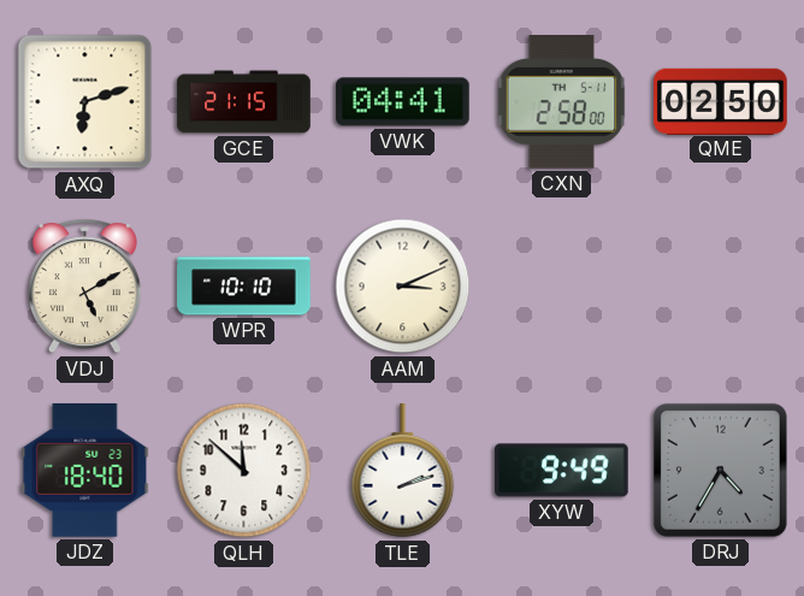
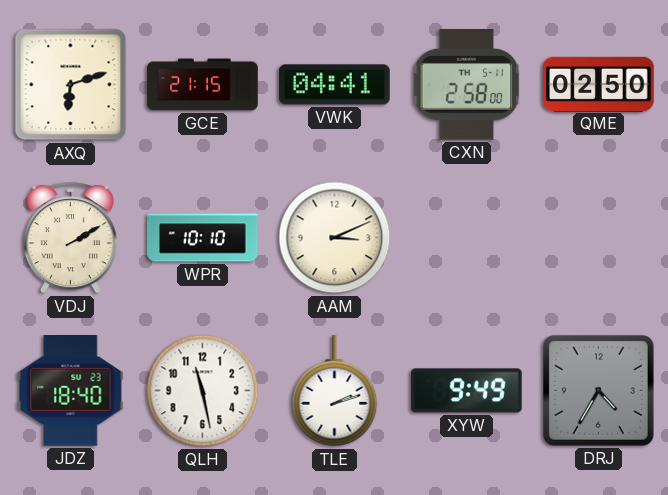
VDJ: 5:10 -> 2:10 (70, 238)
QLH: 11:52 -> 11:28 (203, 391)
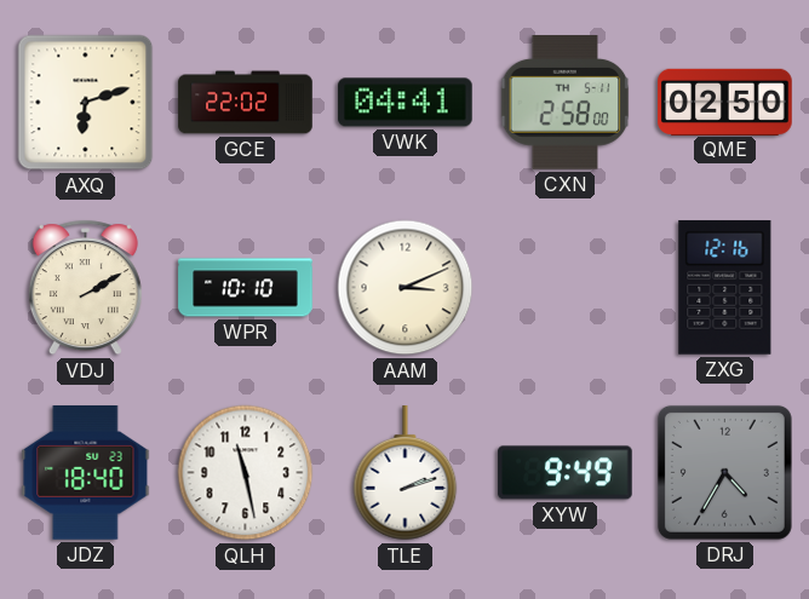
GCE: 21:15 -> 22:02 (246, 103)
ZXG: none -> 12:16 (725, 288)
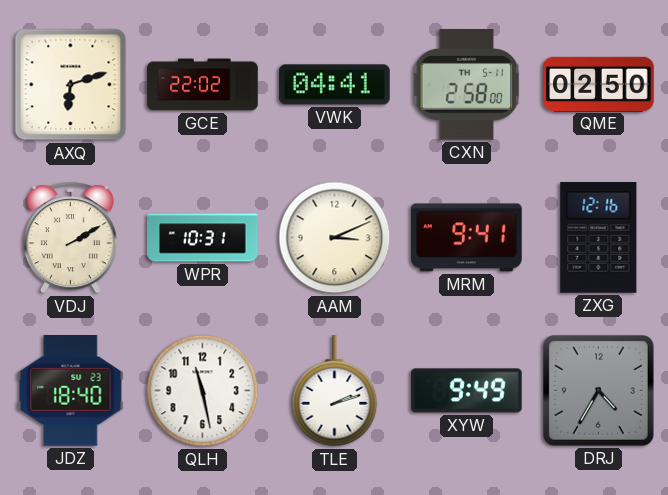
WPR: 10:10 -> 10:31 (203, 238)
MRM: none -> 9:41 (467, 238)
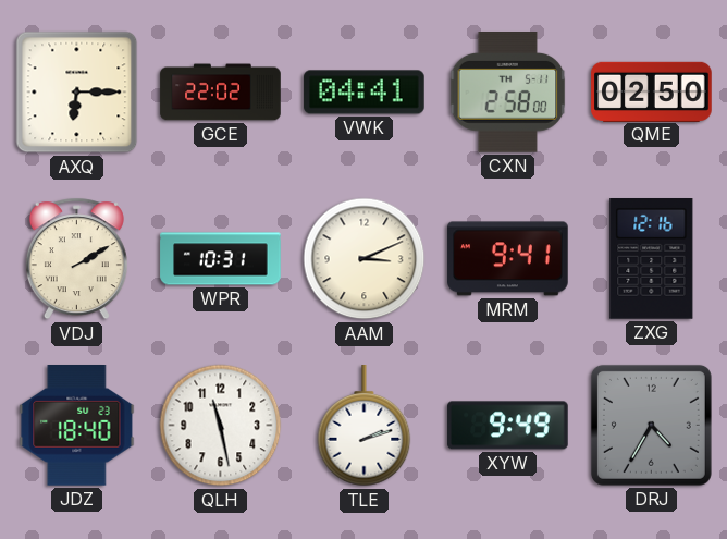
AXQ: 6:12 -> 6:15 (77, 93)
